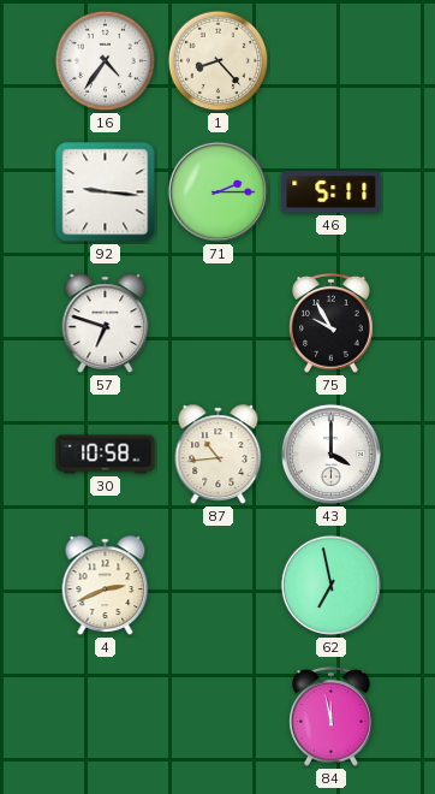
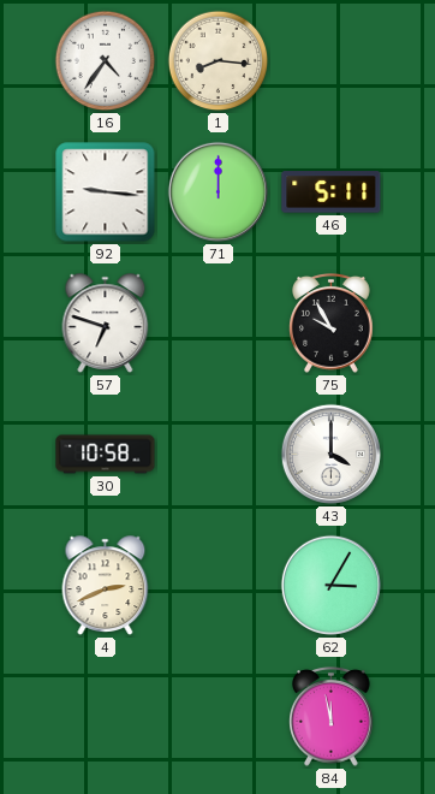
1: 8:23 -> 8:16 (219, 61)
71: 2:15 -> 12:00 (218, 191)
87: 10:44 -> none (219, 455)
62: 6:58 -> 3:05 (330, 585)
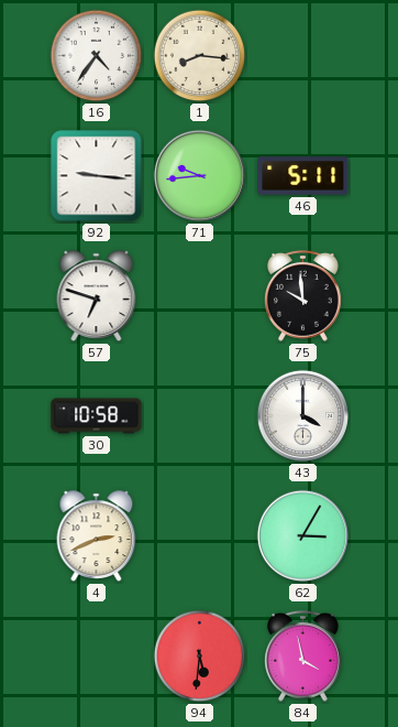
71: 12:00 -> 9:44 (199, 175)
75: 9:55 -> 9:59 (303, 295)
94: none -> 5:31 (200, 657)
84: 11:58 -> 3:58 (303, 655)
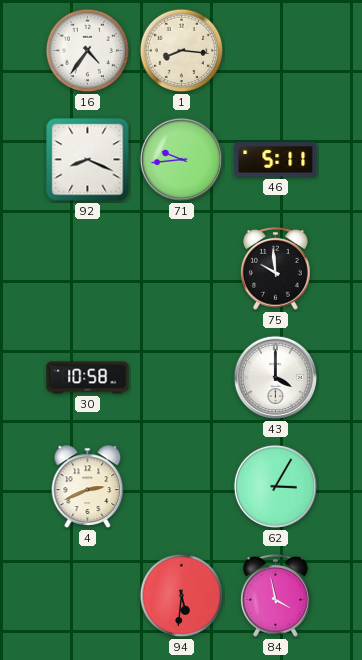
92: 9:16 -> 8:19 (88, 160)
57: 6:48 -> none (97, 296)
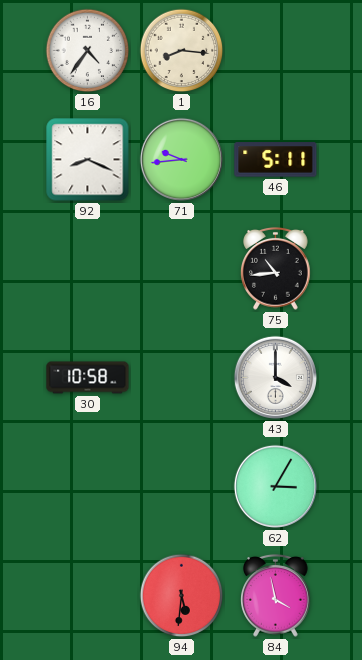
75: 9:59 -> 10:44 (276, 268)
4: 2:41 -> none (88, 487)
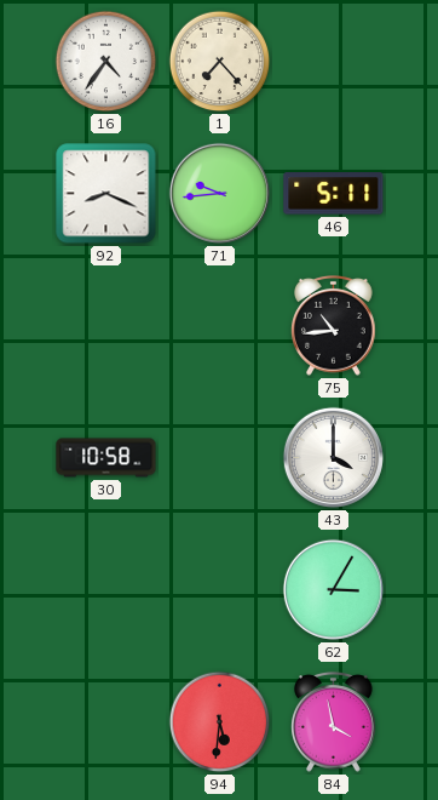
1: 8:16 -> 7:23 (220, 62)
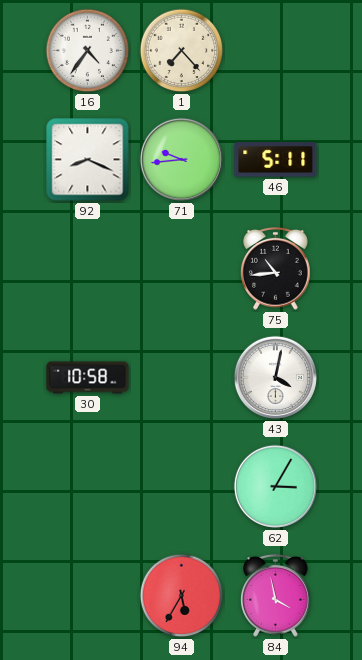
43: 4:00 -> 4:02 (275, 377)
94: 5:31 -> 5:35 (182, 596)
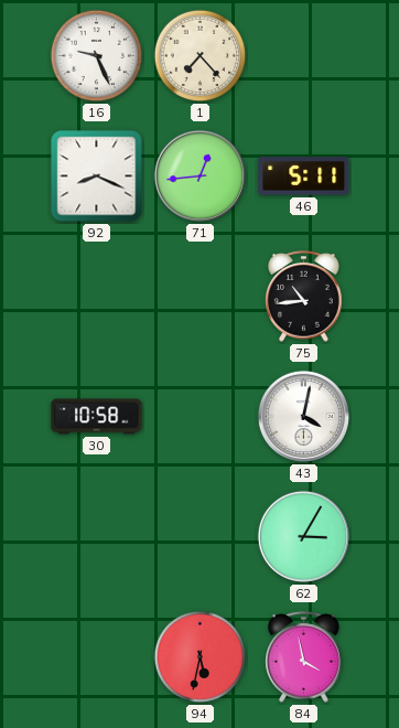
16: 4:36 -> 9:26 (97, 56)
71: 9:44 -> 12:44 (199, 175)
94: 5:35 -> 5:32 (201, 657)
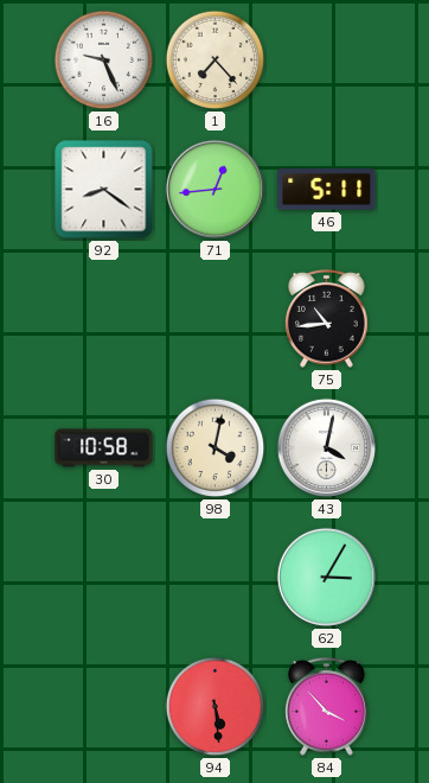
92: 8:19 -> 8:21 (104, 190)
98: none -> 4:02 (216, 448)
94: 5:32 -> 5:29 (216, 707)
84: 3:58 -> 3:53 (327, 706)
